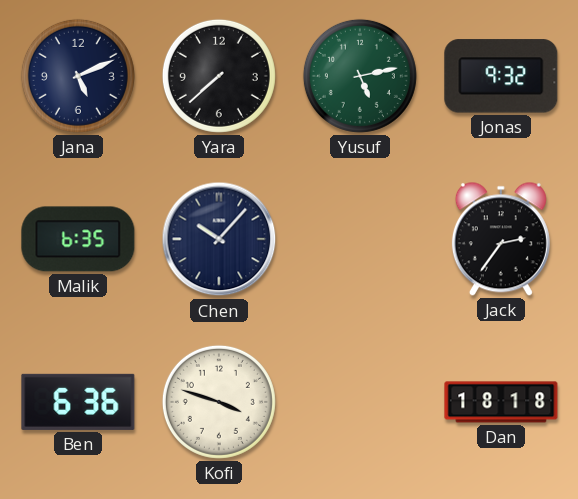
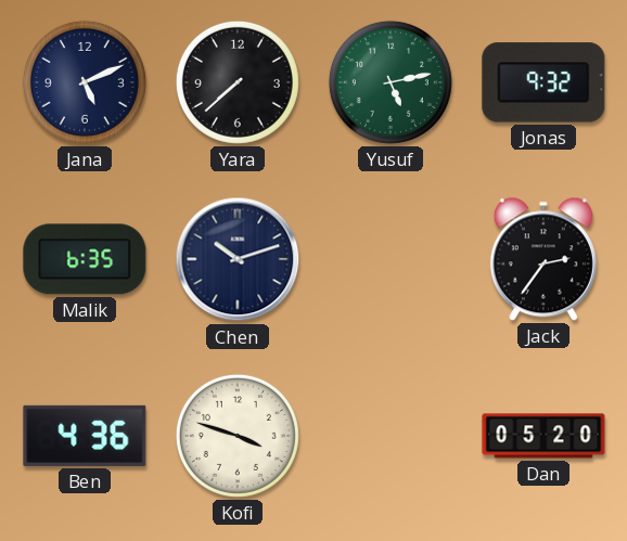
Chen: 10:07 -> 10:12 (238, 259)
Ben: 6:36 -> 4:36 (85, 436)
Dan: 18:18 -> 05:20 (543, 436)
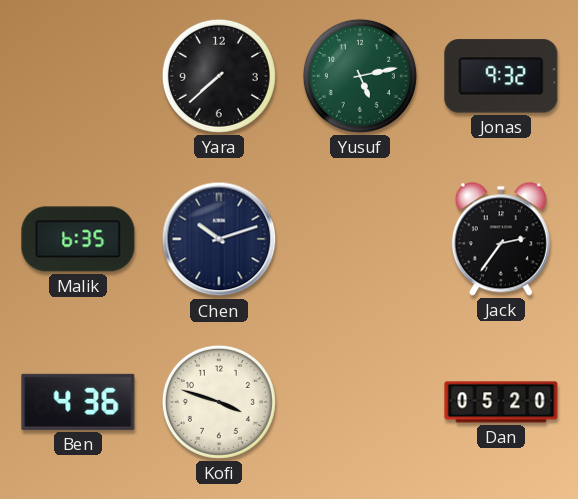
Jana: 5:11 -> none (85, 82)
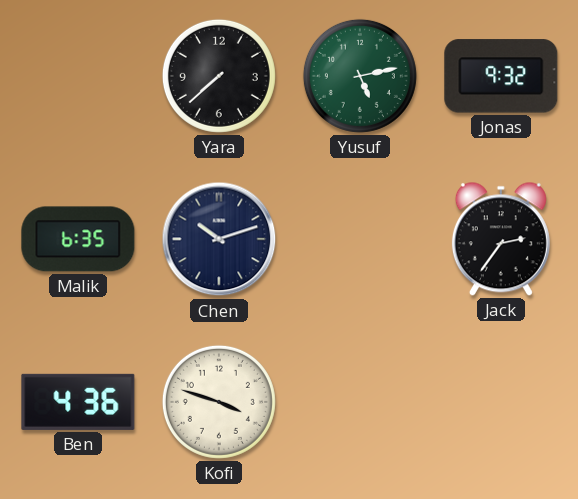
Dan: 05:20 -> none (501, 402)
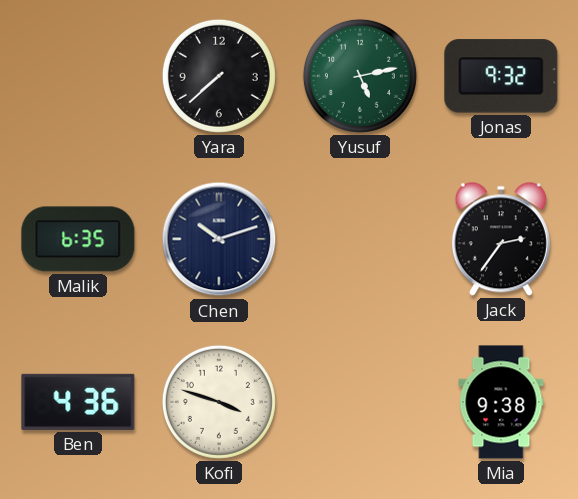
Mia: none -> 9:38 (501, 402)
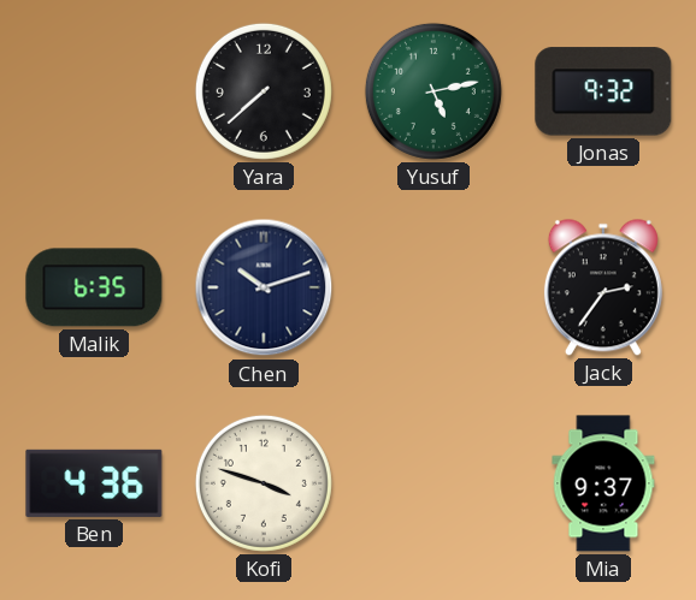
Mia: 9:38 -> 9:37 (603, 483)
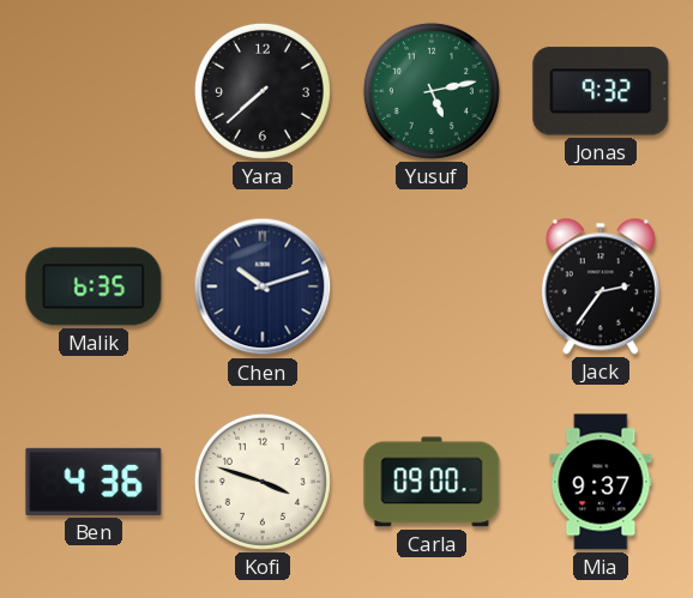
Carla: none -> 09:00 (432, 482)
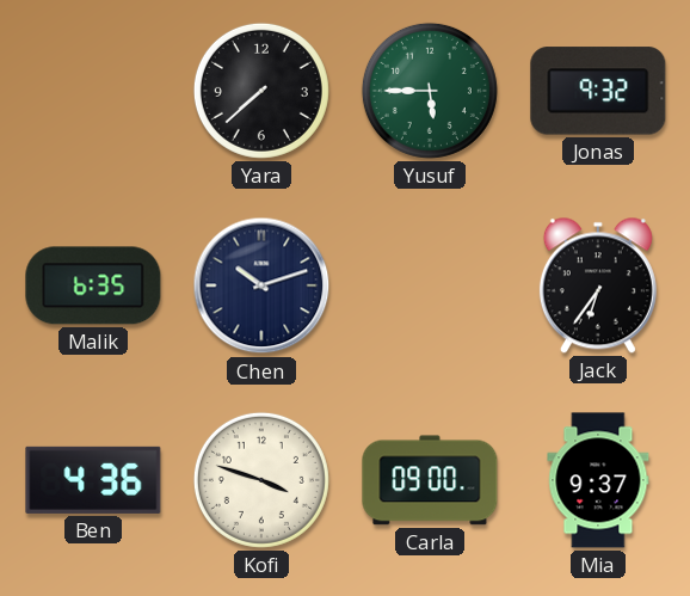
Yusuf: 5:13 -> 5:45 (430, 91)
Jack: 2:36 -> 6:36 (598, 285)
